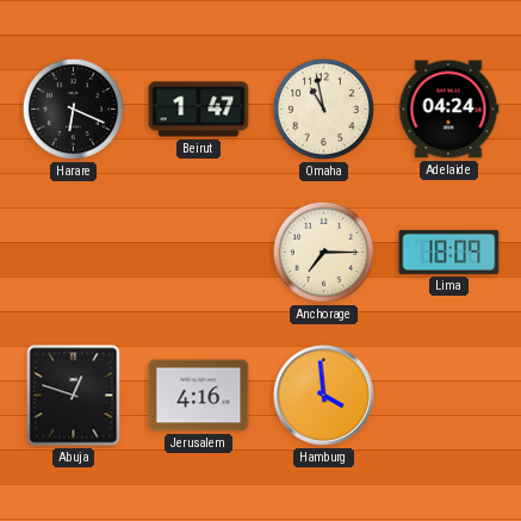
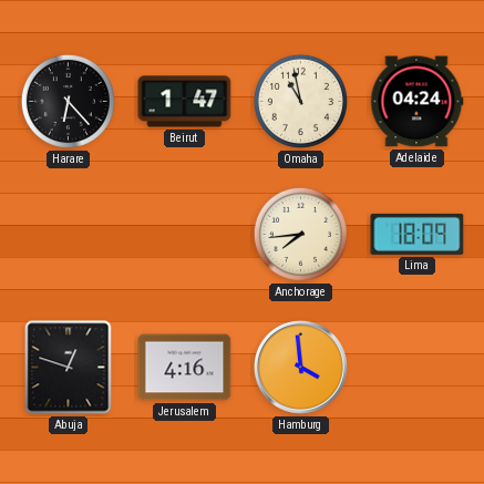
Harare: 6:19 -> 6:23 (68, 101)
Anchorage: 7:15 -> 7:44 (300, 234)
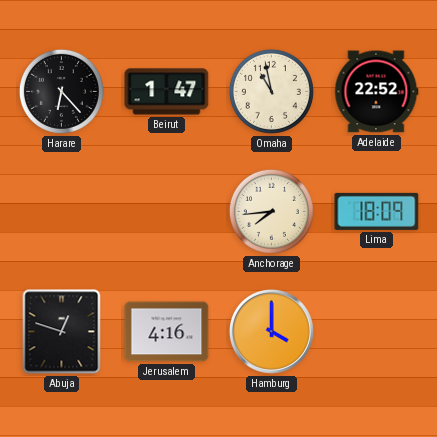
Adelaide: 04:24 -> 22:52 (376, 92)
Hamburg: 3:59 -> 4:00 (271, 331)
